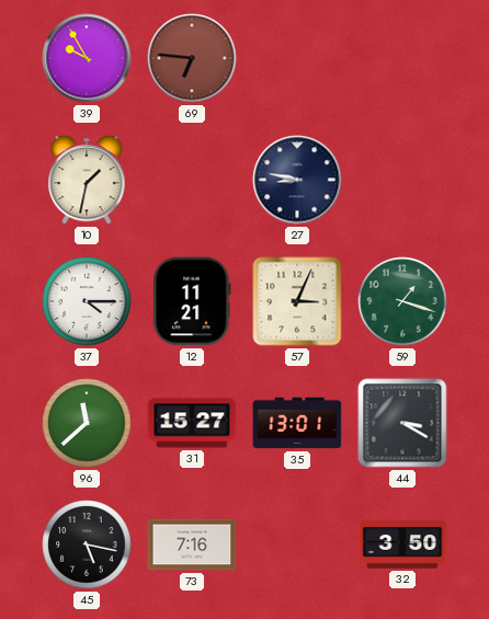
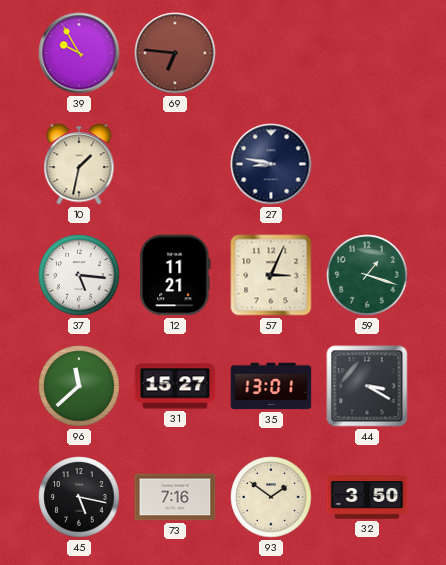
37: 4:15 -> 5:16 (79, 275)
93: none -> 1:51 (271, 497)
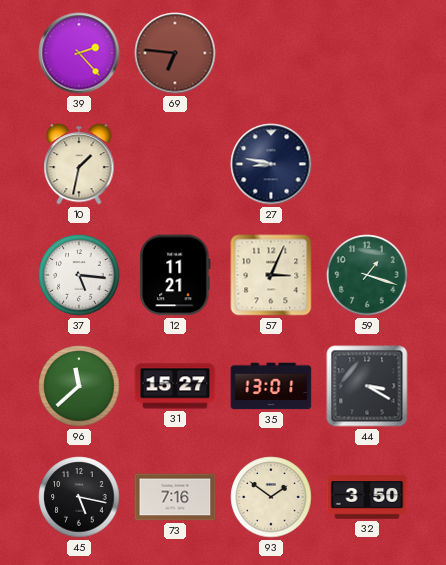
39: 9:55 -> 2:23 (79, 53)
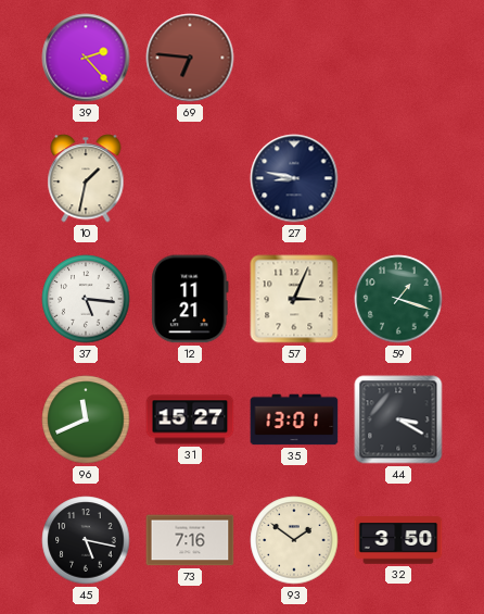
96: 11:38 -> 11:41 (86, 419)
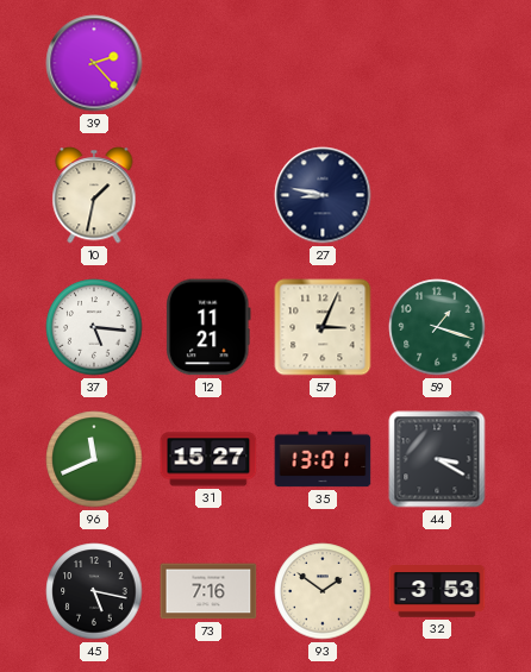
69: 6:46 -> none (190, 58)
32: 3:50 -> 3:53 (437, 591)
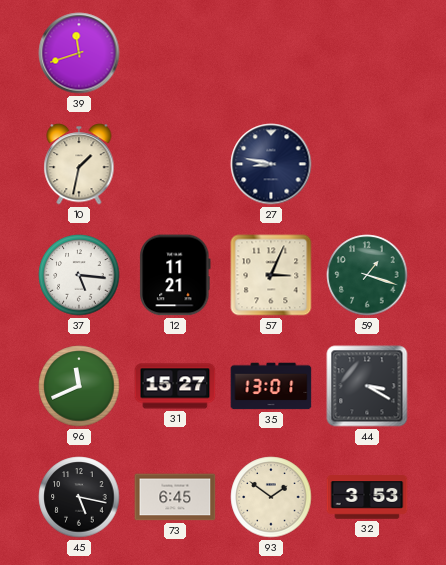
39: 2:23 -> 11:42 (79, 53)
73: 7:16 -> 6:45 (175, 497)
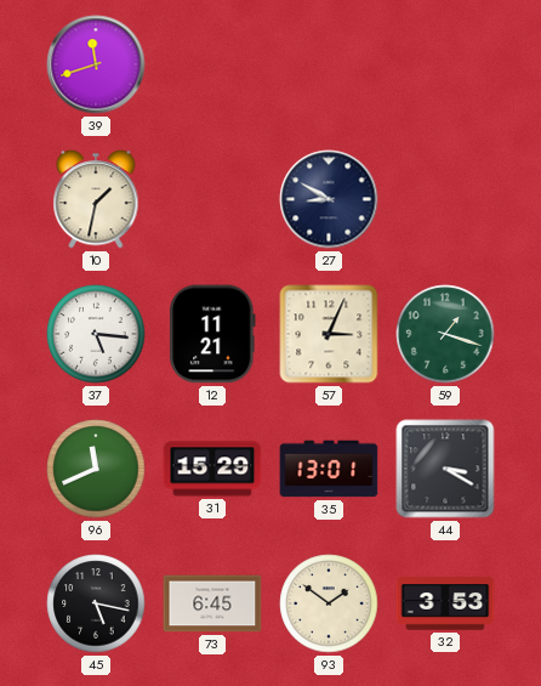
27: 8:47 -> 8:50 (329, 199)
31: 15:27 -> 15:29 (212, 469)
